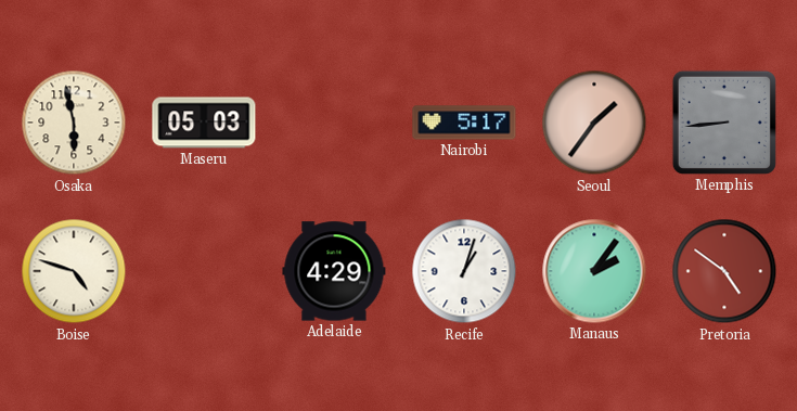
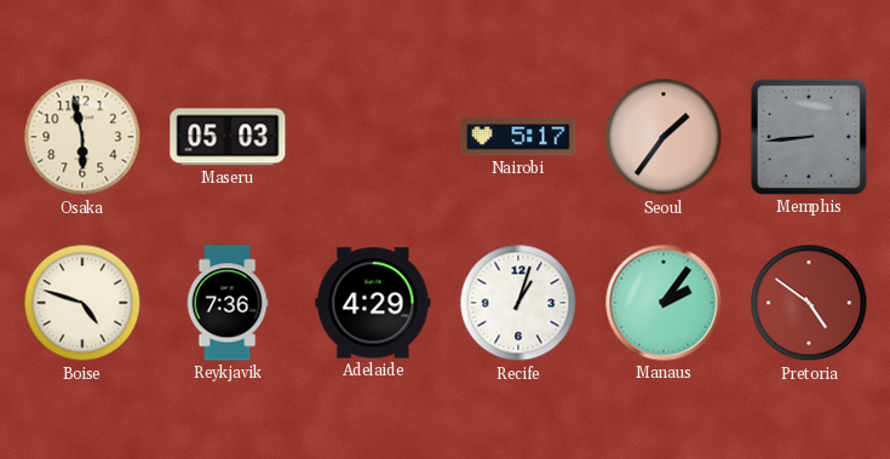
Reykjavik: none -> 7:36 (228, 303)
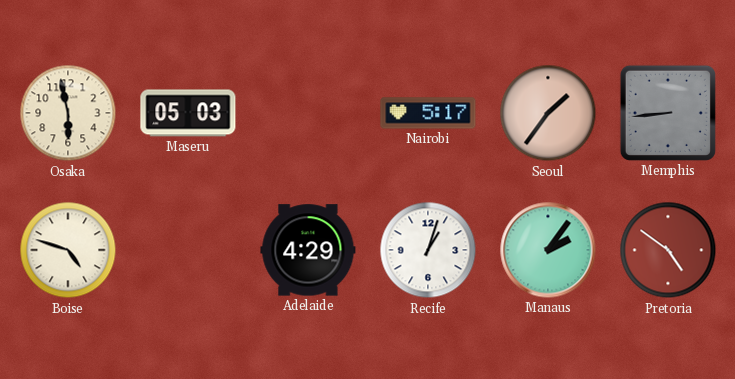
Reykjavik: 7:36 -> none (228, 303)
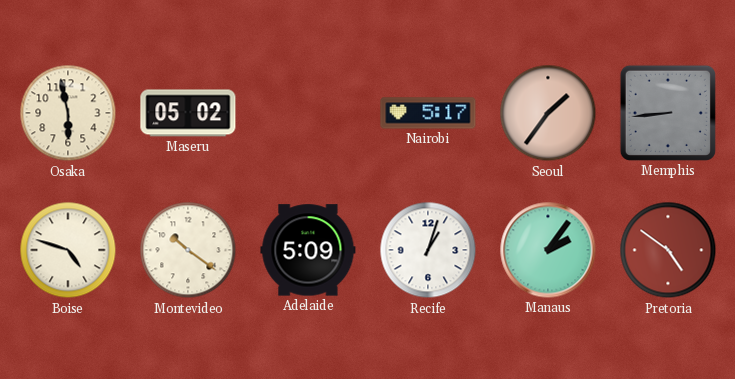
Maseru: 05:03 -> 05:02 (188, 113)
Montevideo: none -> 10:21 (188, 250)
Adelaide: 4:29 -> 5:09 (308, 250)
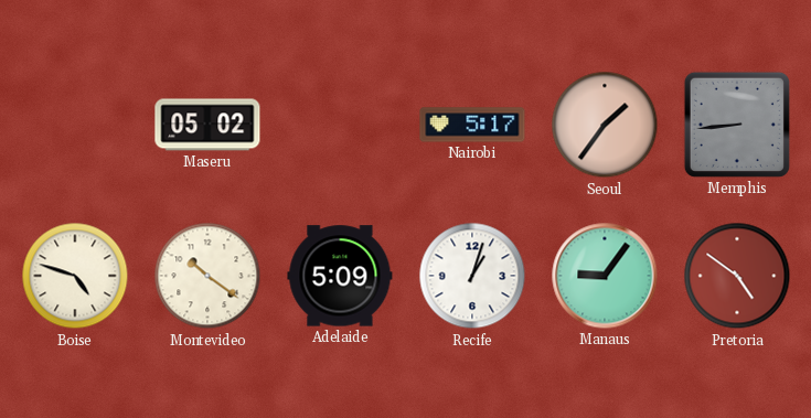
Osaka: 5:58 -> none (68, 113)
Manaus: 2:06 -> 9:06 (605, 276)
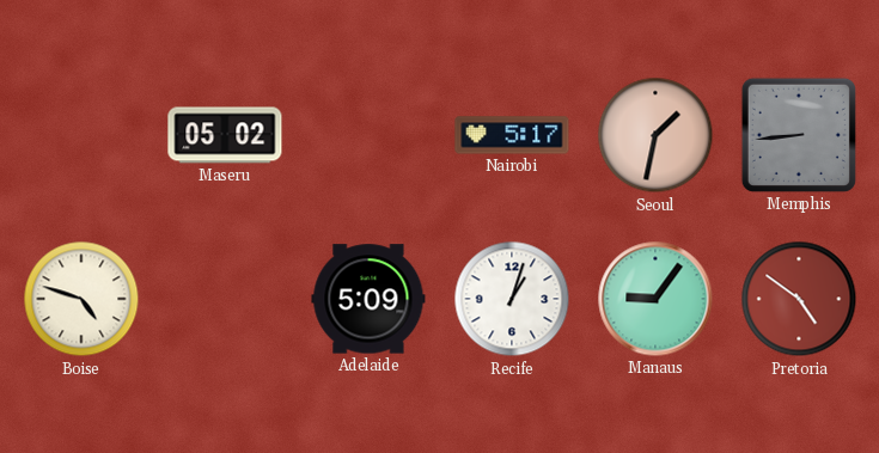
Seoul: 1:36 -> 1:32 (655, 135)
Montevideo: 10:21 -> none (207, 276)
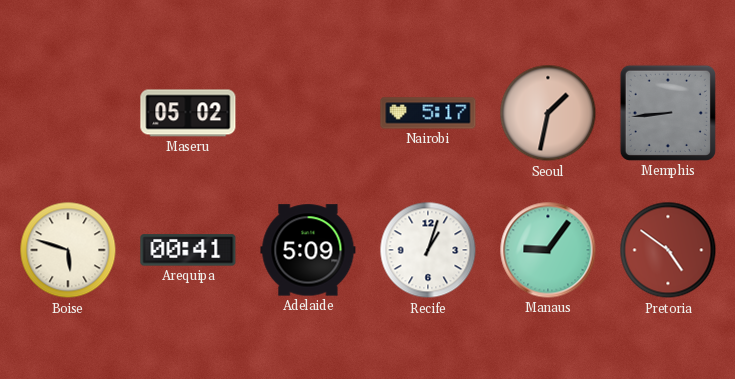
Boise: 4:48 -> 5:48 (68, 250)
Arequipa: none -> 00:41 (188, 250)
